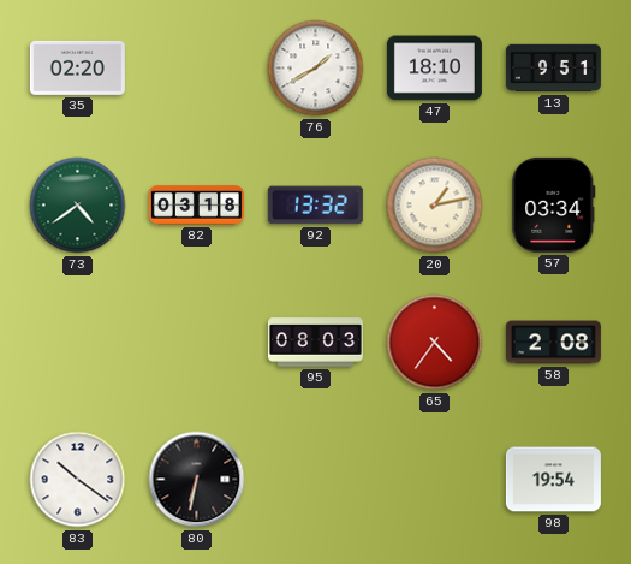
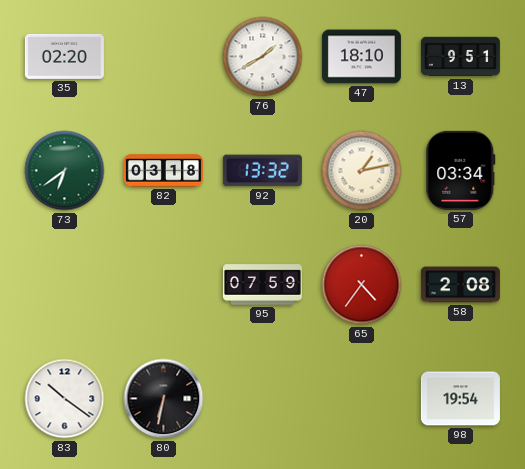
73: 4:39 -> 6:39 (65, 171)
95: 08:03 -> 07:59 (262, 285)
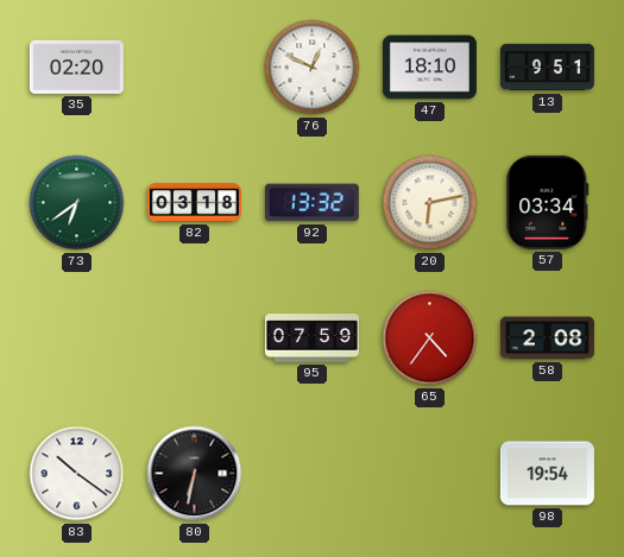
76: 1:40 -> 12:49 (313, 68)
20: 1:13 -> 6:13 (430, 203)
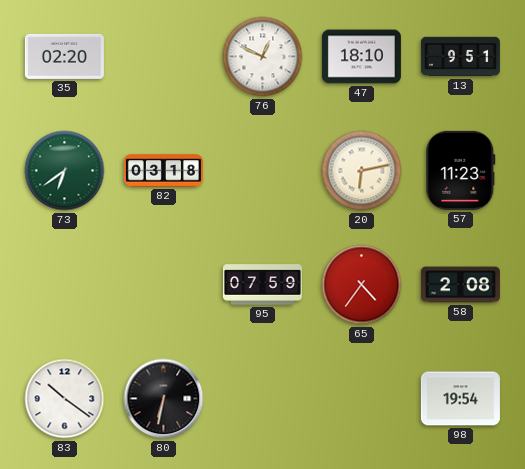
92: 13:32 -> none (311, 203)
57: 03:34 -> 11:23 (461, 170)
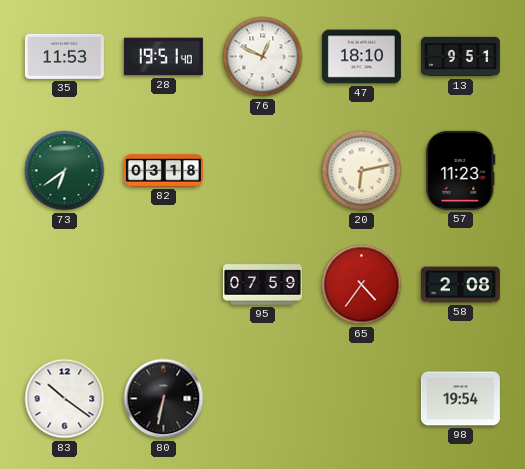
35: 02:20 -> 11:53 (64, 56)
28: none -> 19:51 (163, 57)
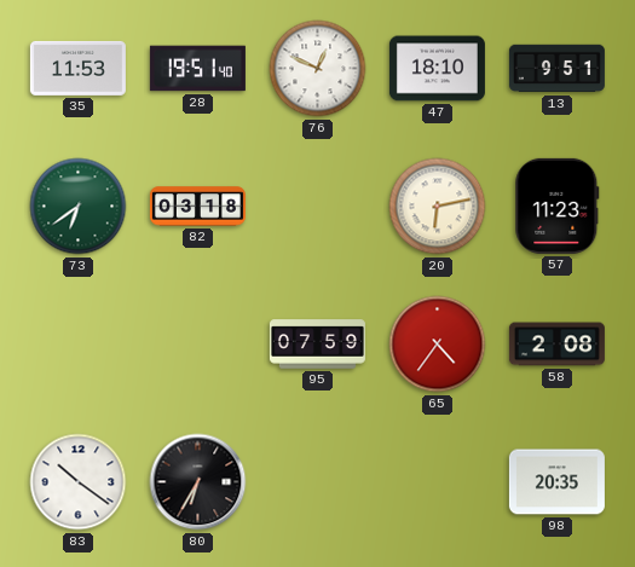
80: 6:32 -> 6:35 (198, 482)
98: 19:54 -> 20:35 (556, 482)
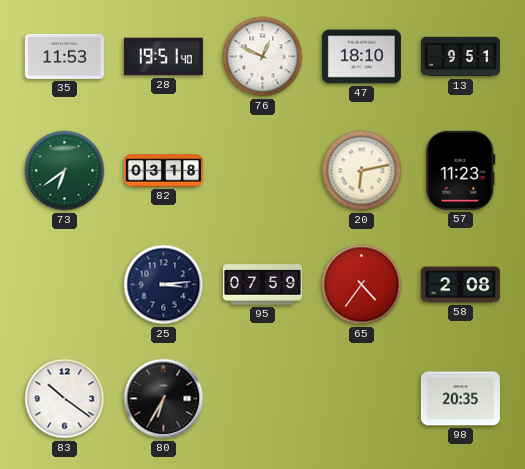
25: none -> 3:14 (164, 285)
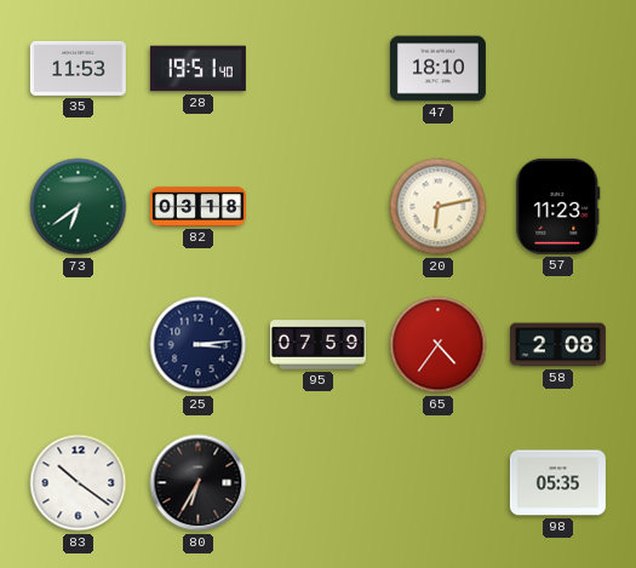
76: 12:49 -> none (263, 57)
13: 9:51 -> none (460, 57)
98: 20:35 -> 05:35 (557, 483)
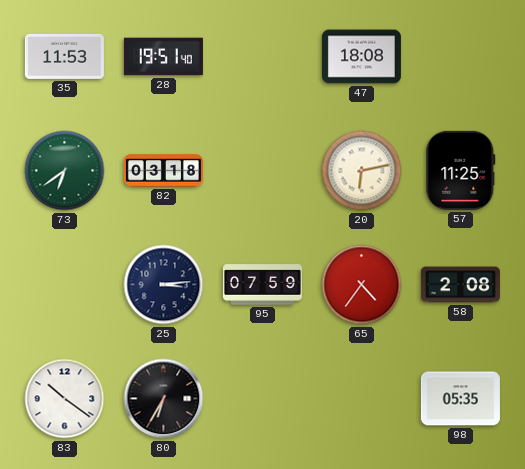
47: 18:10 -> 18:08 (361, 57)
57: 11:23 -> 11:25 (461, 170)
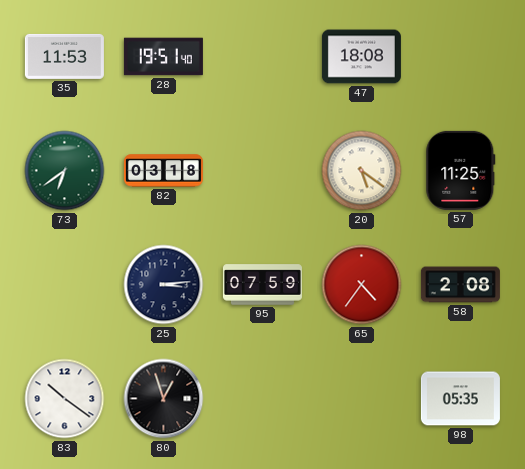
20: 6:13 -> 5:21 (362, 171)
80: 6:35 -> 12:57 (164, 399)
